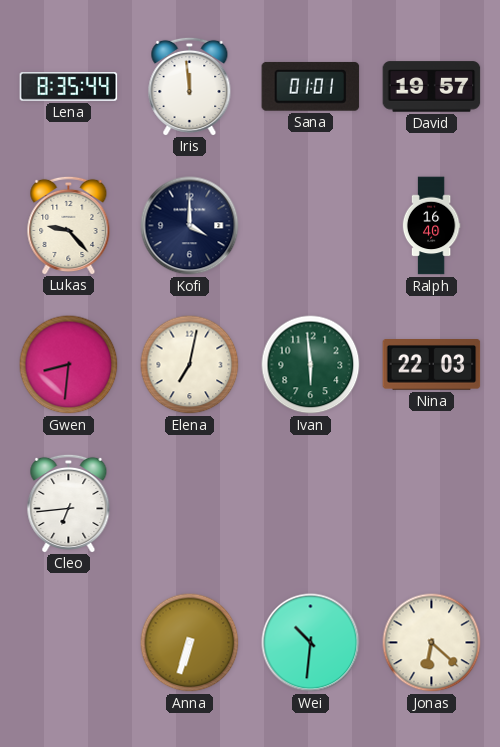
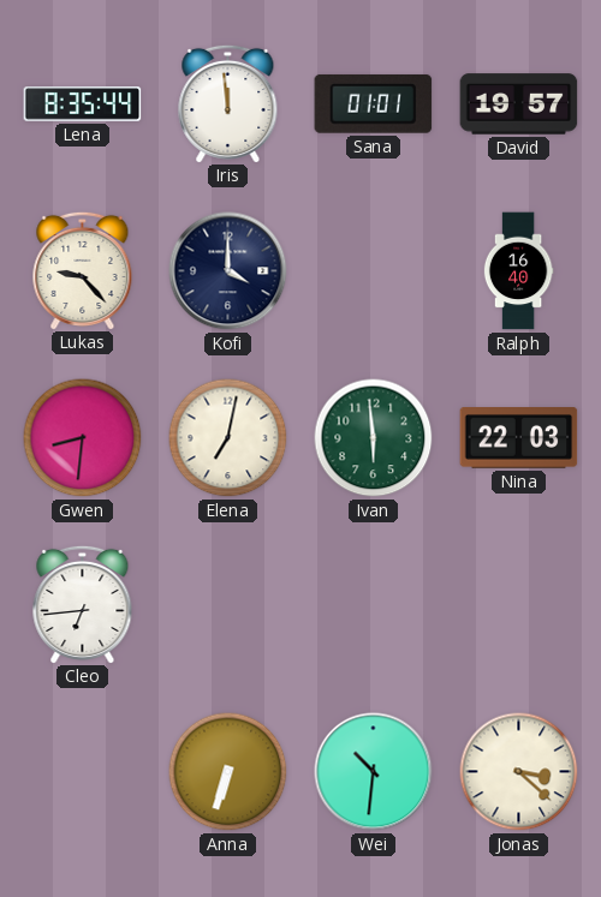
Jonas: 6:22 -> 3:22 (519, 772)
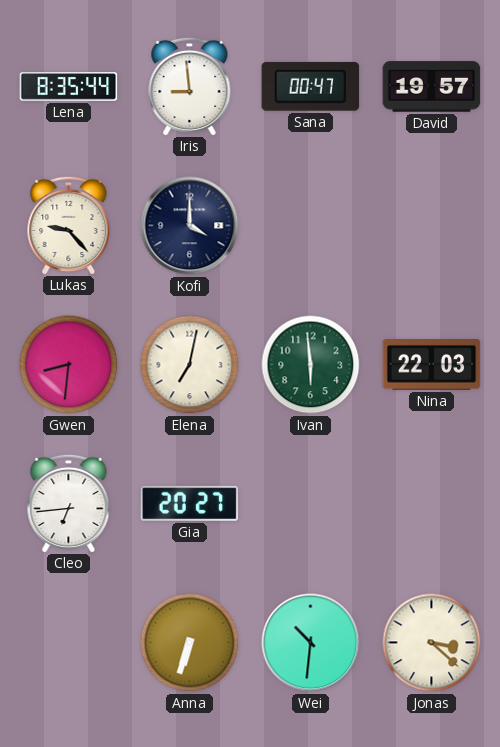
Iris: 11:59 -> 8:59 (190, 86)
Sana: 01:01 -> 00:47 (311, 86)
Ralph: 16:40 -> none (518, 271)
Gia: none -> 20:27 (190, 503)
